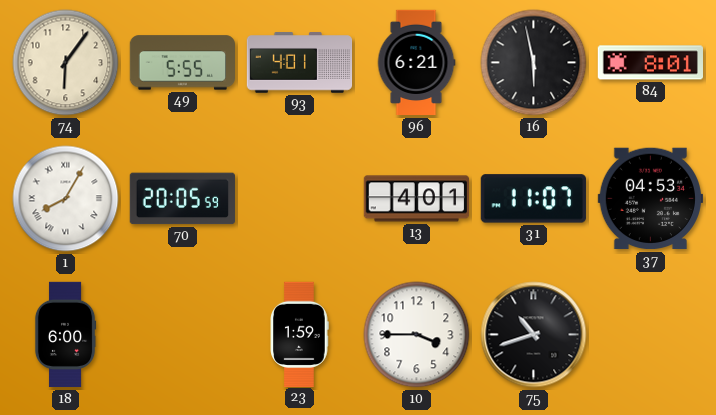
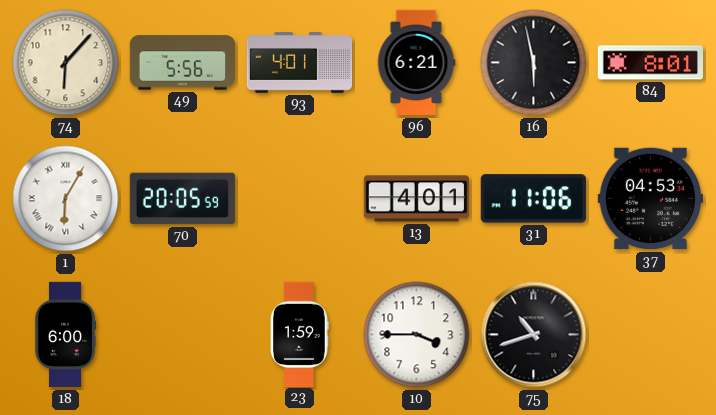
74: 6:06 -> 6:07 (66, 63)
49: 5:55 -> 5:56 (182, 63)
1: 8:05 -> 6:05 (66, 199)
31: 11:07 -> 11:06 (533, 199)
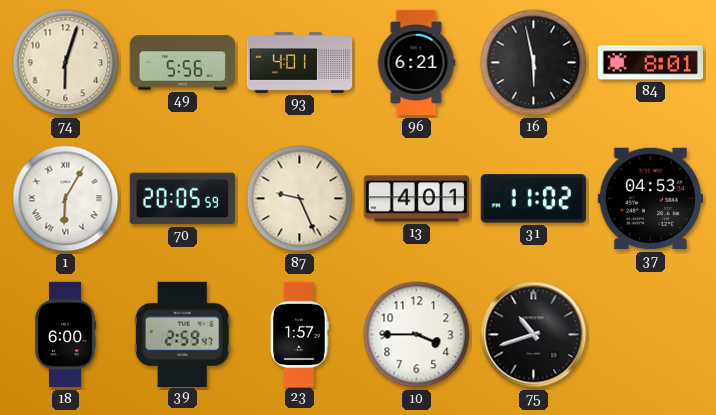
74: 6:07 -> 6:03 (66, 63)
87: none -> 9:26 (300, 199)
31: 11:06 -> 11:02 (533, 199)
39: none -> 2:59 (182, 334)
23: 1:59 -> 1:57 (299, 334)
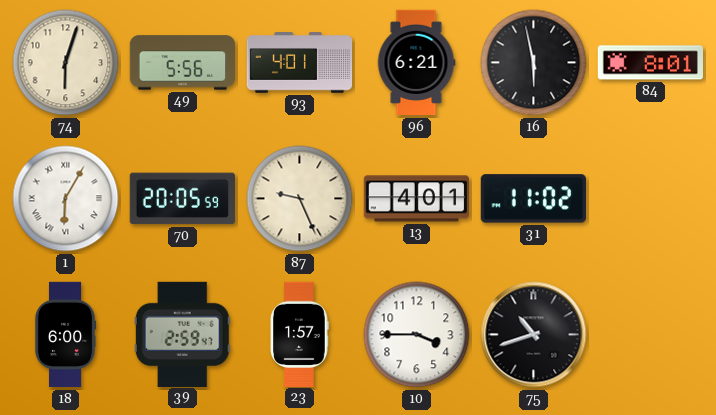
37: 04:53 -> none (650, 199)
